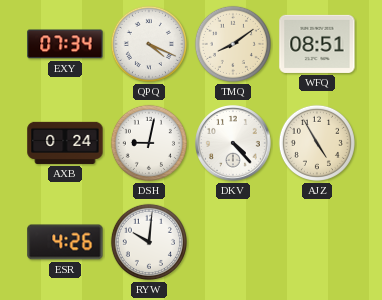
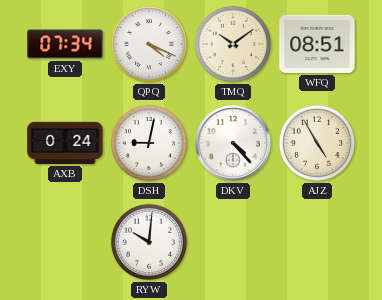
TMQ: 8:09 -> 10:09 (233, 44)
ESR: 4:26 -> none (65, 242)
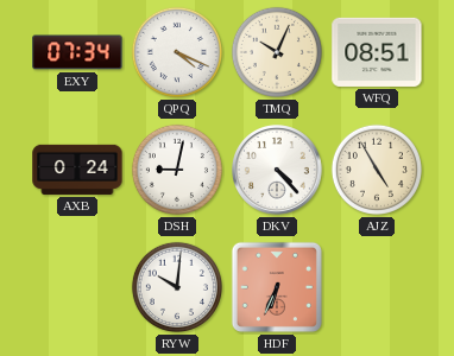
TMQ: 10:09 -> 10:04 (277, 52)
HDF: none -> 6:34 (277, 287)
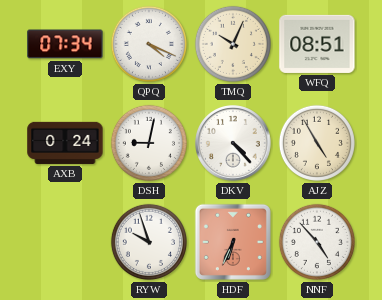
RYW: 10:01 -> 9:57 (149, 242)
NNF: none -> 4:53 (317, 242)
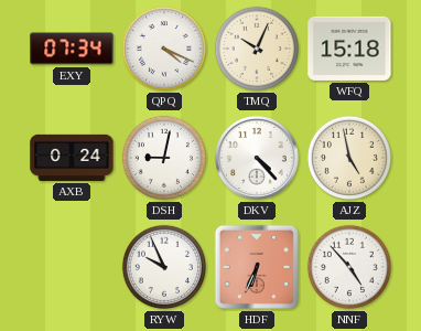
WFQ: 08:51 -> 15:18 (349, 49)
AJZ: 4:55 -> 4:58 (349, 158)
RYW: 9:57 -> 9:56 (164, 267)
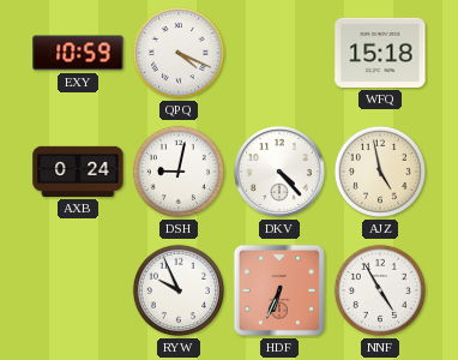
EXY: 07:34 -> 10:59 (78, 53)
TMQ: 10:04 -> none (257, 49)
NNF: 4:53 -> 4:55 (380, 290)
